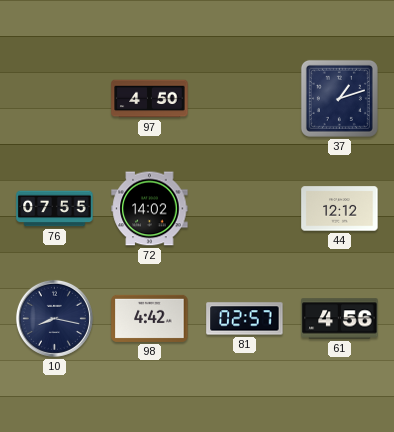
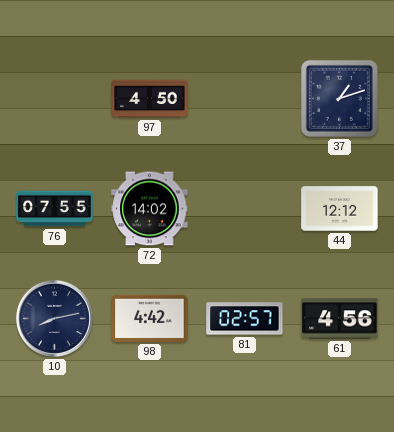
10: 8:17 -> 8:13 (54, 318)
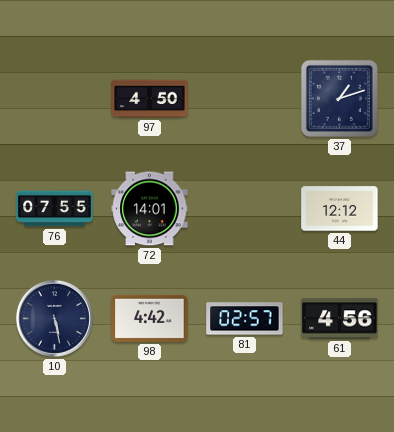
72: 14:02 -> 14:01 (150, 209)
10: 8:13 -> 5:28 (54, 318)
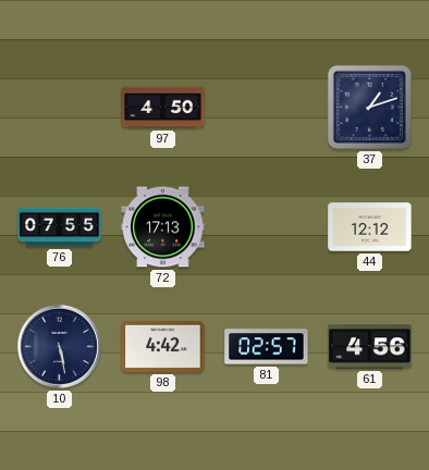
72: 14:01 -> 17:13 (163, 227)
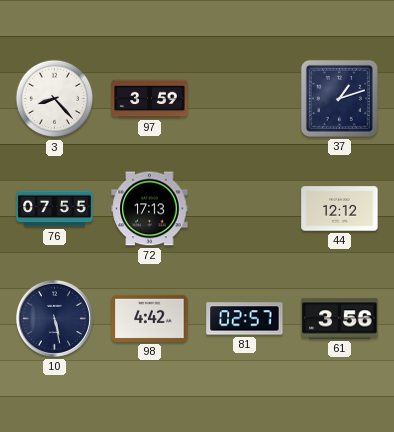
3: none -> 8:23 (55, 99)
97: 4:50 -> 3:59 (150, 99)
61: 4:56 -> 3:56 (340, 319)
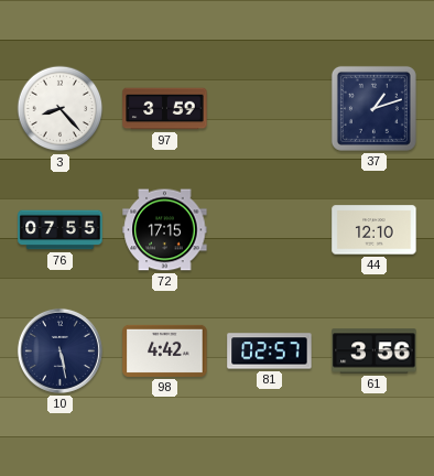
72: 17:13 -> 17:15 (165, 230)
44: 12:12 -> 12:10 (375, 230)
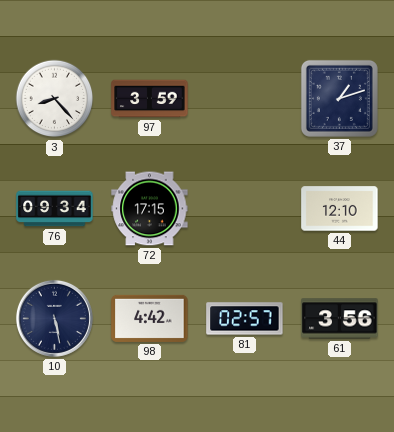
76: 07:55 -> 09:34 (55, 209)
